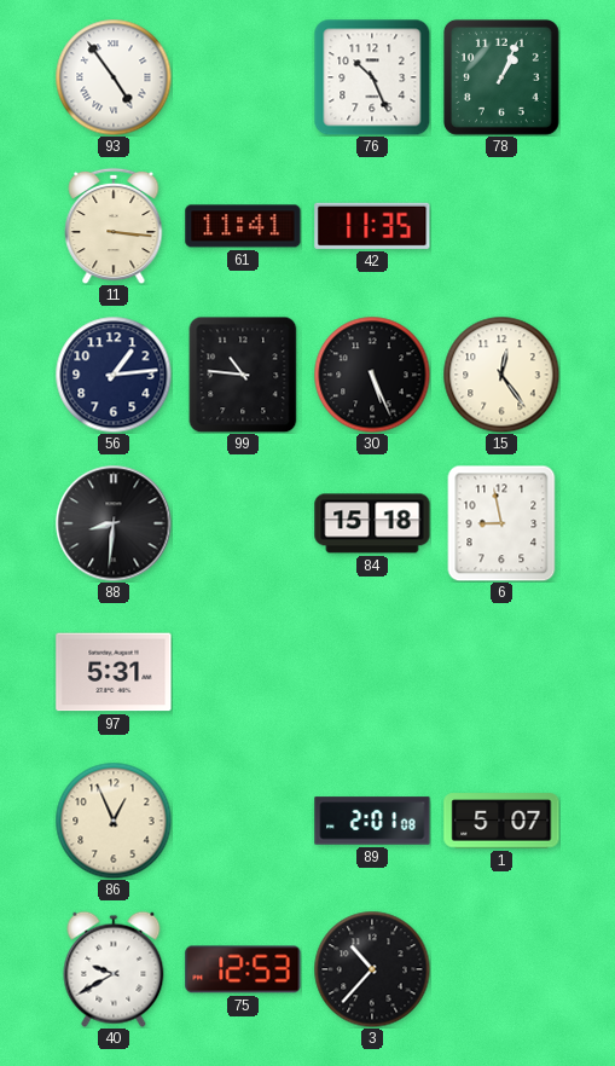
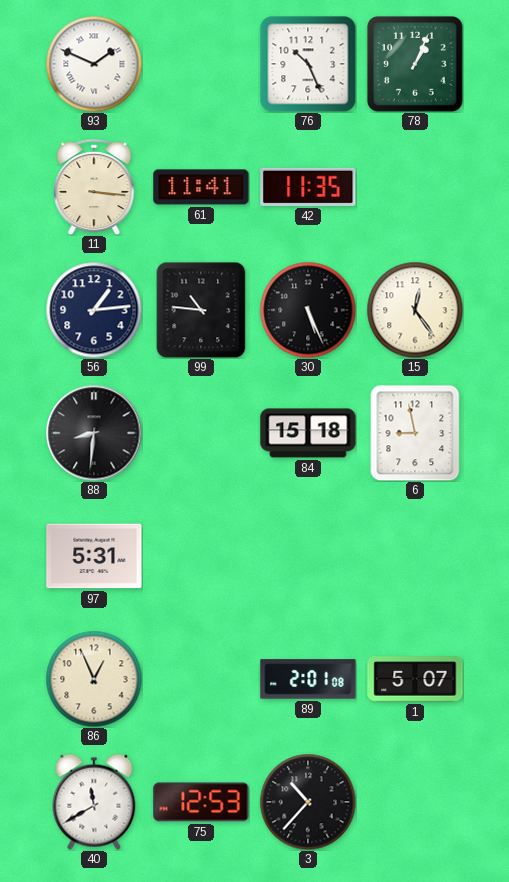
93: 4:54 -> 1:49 (94, 64)
40: 9:40 -> 11:40 (94, 802)
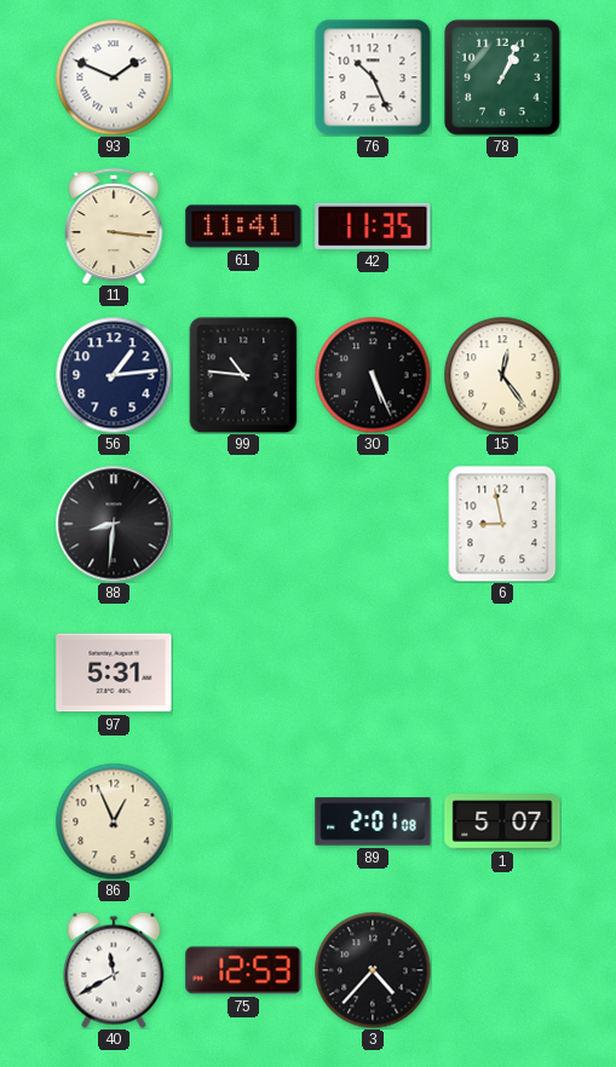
84: 15:18 -> none (308, 433)
3: 10:37 -> 4:37 (373, 970)
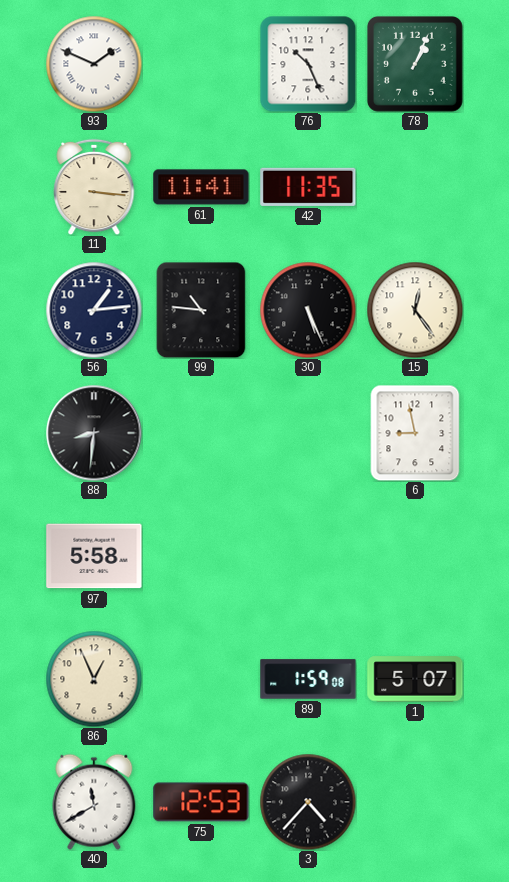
97: 5:31 -> 5:58 (94, 556)
89: 2:01 -> 1:59 (308, 679)
